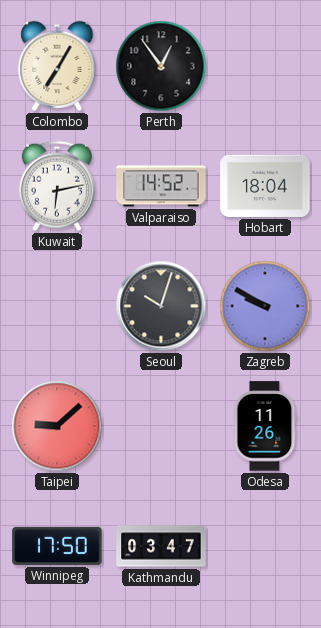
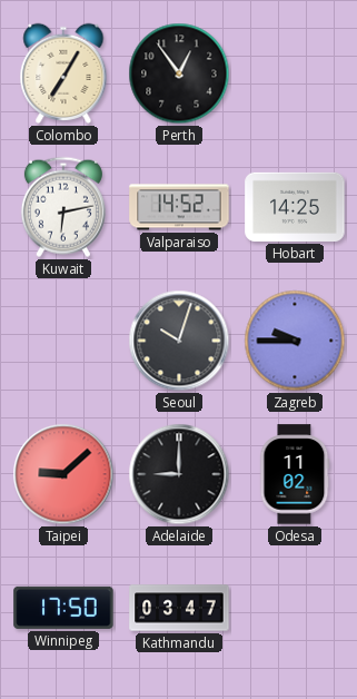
Hobart: 18:04 -> 14:25 (295, 207)
Zagreb: 9:50 -> 9:45 (295, 341)
Adelaide: none -> 9:00 (179, 474)
Odesa: 11:26 -> 11:02 (295, 474)
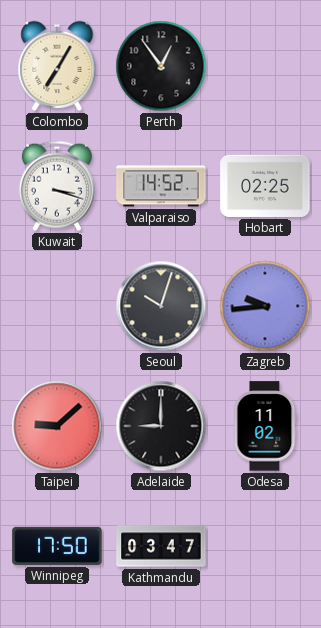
Kuwait: 6:13 -> 3:18 (57, 186)
Hobart: 14:25 -> 02:25 (265, 186)
Zagreb: 9:45 -> 9:44 (265, 306)
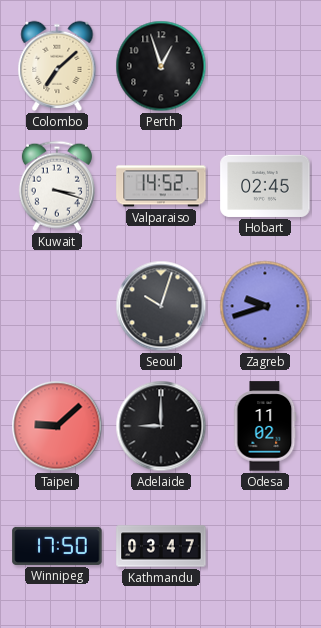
Colombo: 7:05 -> 7:08 (57, 66)
Perth: 12:54 -> 12:57 (161, 66)
Hobart: 02:25 -> 02:45 (265, 186)
Zagreb: 9:44 -> 9:42 (265, 306)
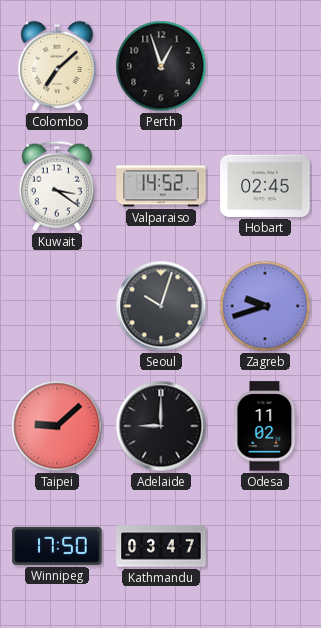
Kuwait: 3:18 -> 3:21 (57, 186)
